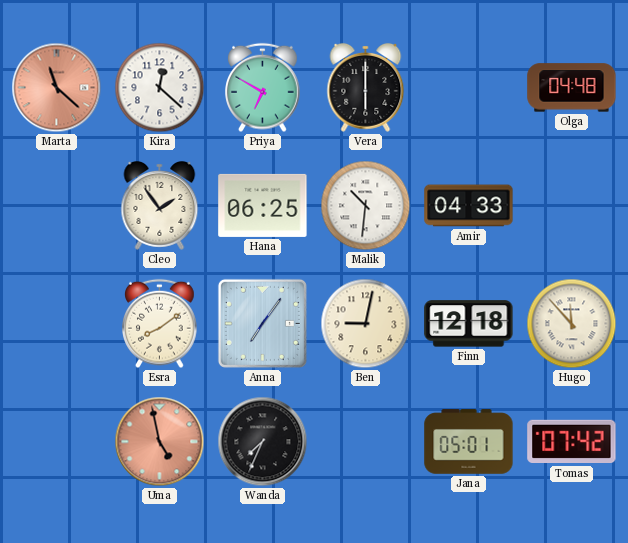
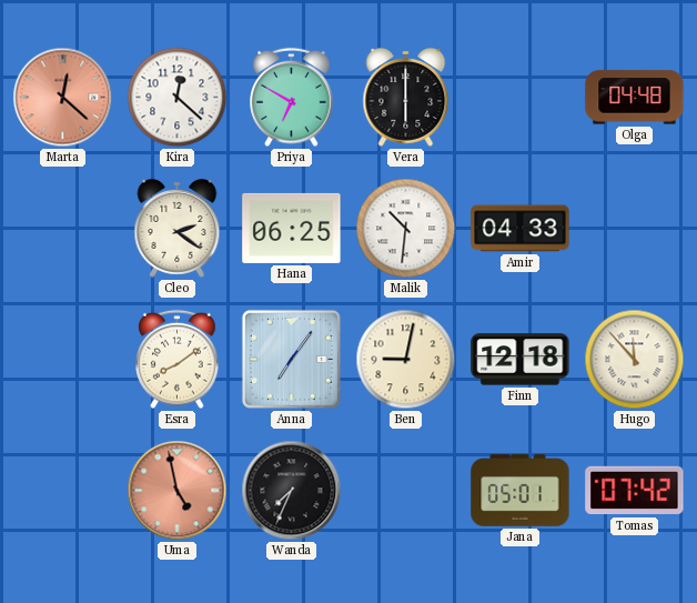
Marta: 11:22 -> 12:22 (63, 98)
Cleo: 1:54 -> 2:21 (178, 228)
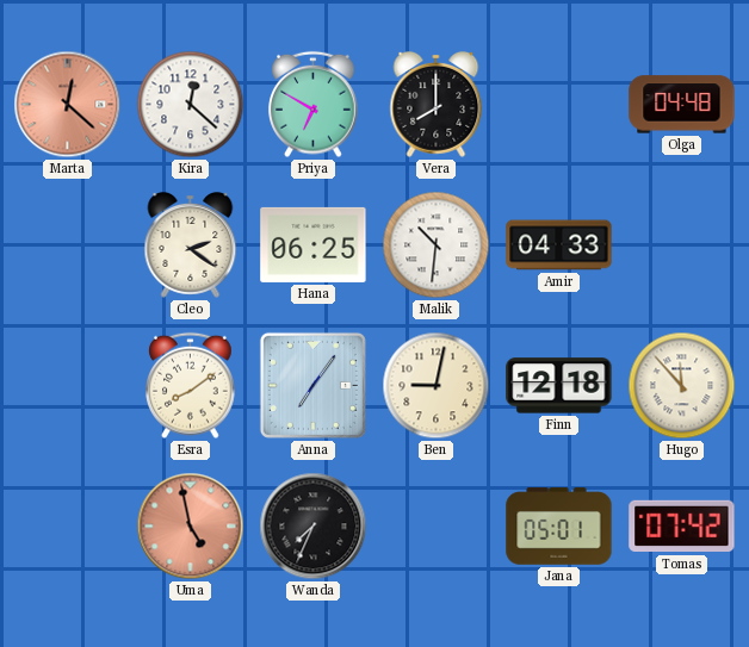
Vera: 6:00 -> 8:00 (437, 104)
